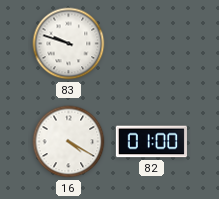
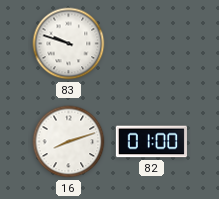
16: 4:20 -> 8:12 (69, 142)
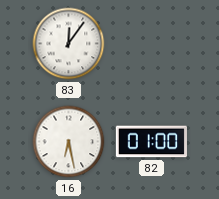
83: 9:48 -> 12:06 (69, 44)
16: 8:12 -> 6:28 (69, 142)
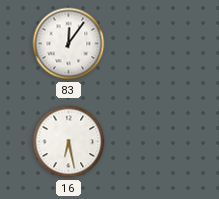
82: 01:00 -> none (151, 142)
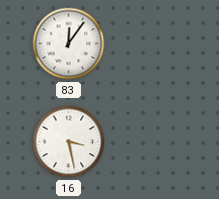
16: 6:28 -> 3:28 (69, 142)
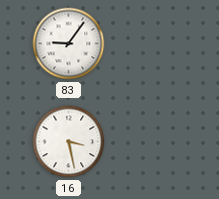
83: 12:06 -> 9:06 (69, 44)
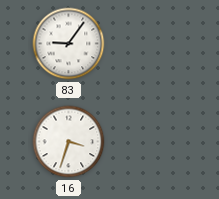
16: 3:28 -> 3:33 (69, 142)
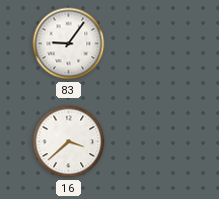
16: 3:33 -> 3:38 (69, 142)
